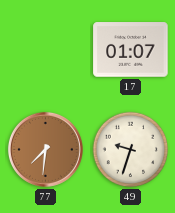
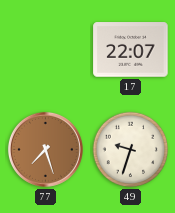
17: 01:07 -> 22:07 (131, 50)
77: 7:31 -> 7:27 (45, 149)
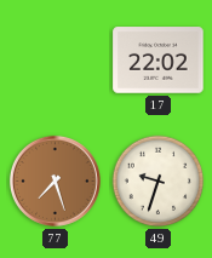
17: 22:07 -> 22:02 (159, 61)
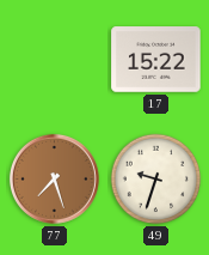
17: 22:02 -> 15:22 (156, 60)
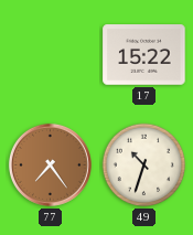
77: 7:27 -> 7:24 (50, 164)
49: 9:33 -> 10:33 (144, 165)
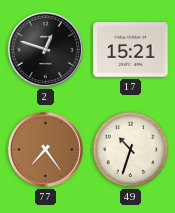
2: none -> 12:48 (45, 49)
17: 15:22 -> 15:21 (131, 50)
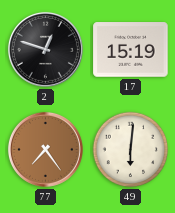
17: 15:21 -> 15:19 (131, 50)
49: 10:33 -> 6:01 (131, 150)
